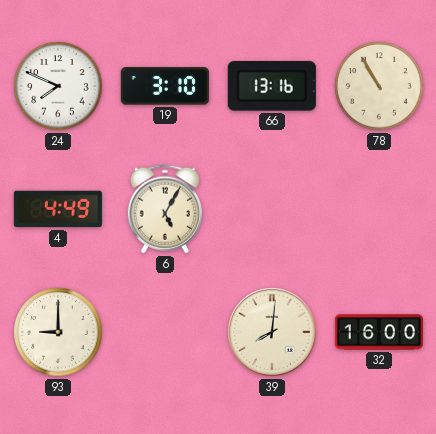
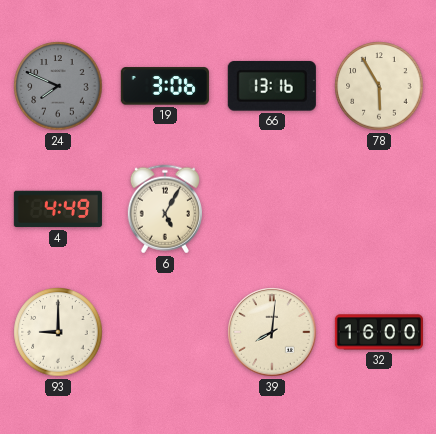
24 dial: white -> grey (58, 86)
19: 3:10 -> 3:06 (165, 86)
78: 10:55 -> 5:55 (379, 86)
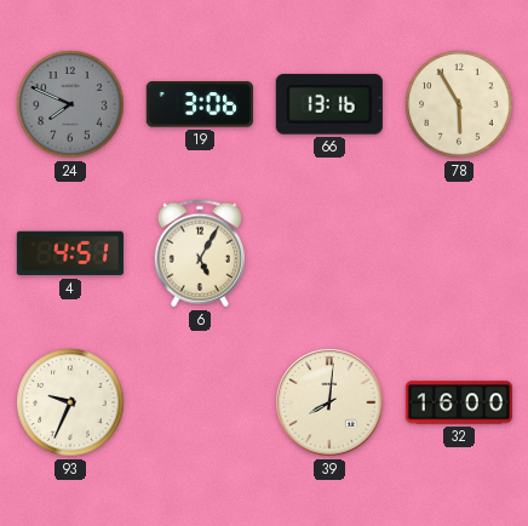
4: 4:49 -> 4:51 (70, 253)
93: 9:00 -> 9:34 (70, 402)
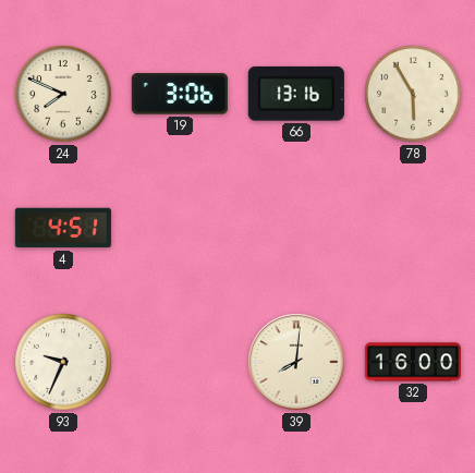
24 dial: grey -> cream (63, 94)
6: 5:05 -> none (200, 253)
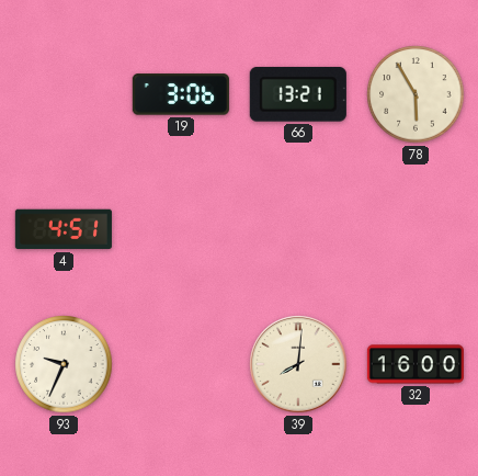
24: 7:49 -> none (63, 94)
66: 13:16 -> 13:21 (298, 94)
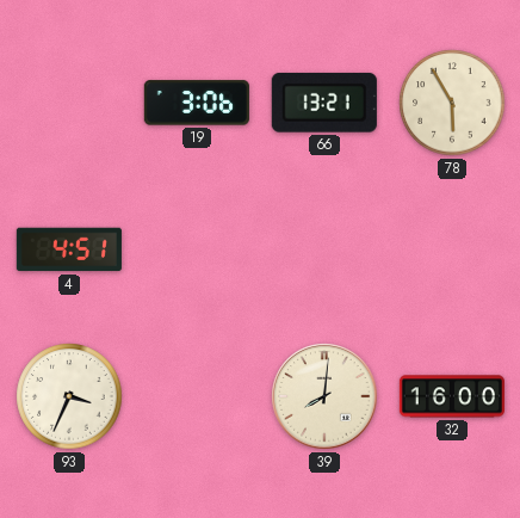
93: 9:34 -> 3:34 (69, 396)
